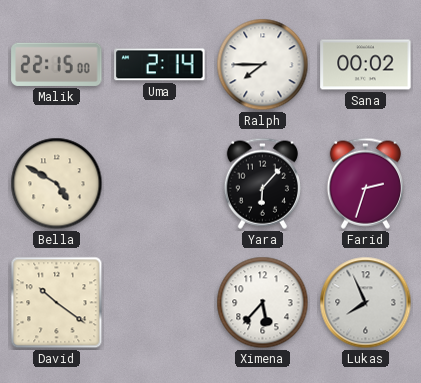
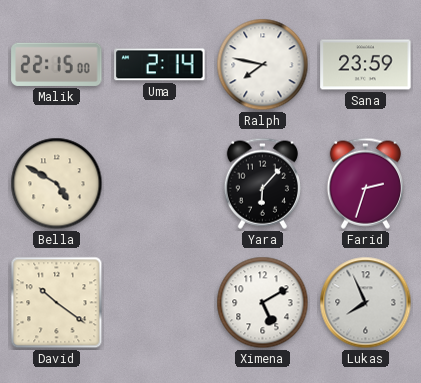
Ralph: 7:45 -> 7:47 (263, 65)
Sana: 00:02 -> 23:59 (366, 65)
Ximena: 5:37 -> 5:10 (263, 303)
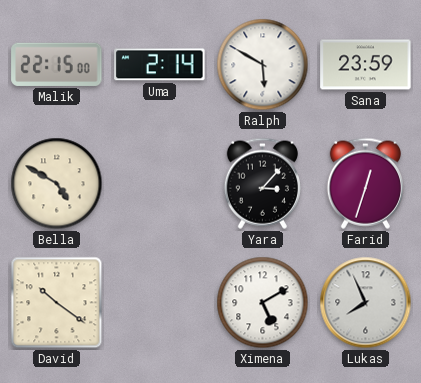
Ralph: 7:47 -> 5:50 (263, 65)
Yara: 6:07 -> 3:07 (262, 183)
Farid: 2:33 -> 12:33 (365, 183)
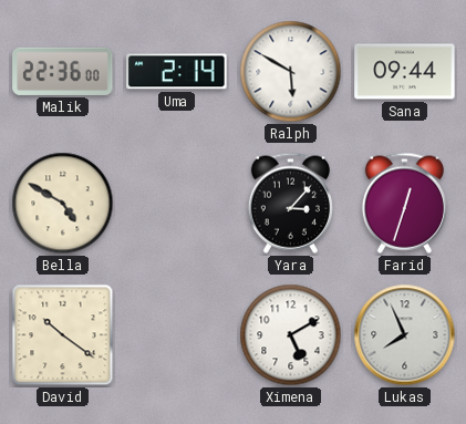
Malik: 22:15 -> 22:36 (63, 71)
Sana: 23:59 -> 09:44 (405, 72)
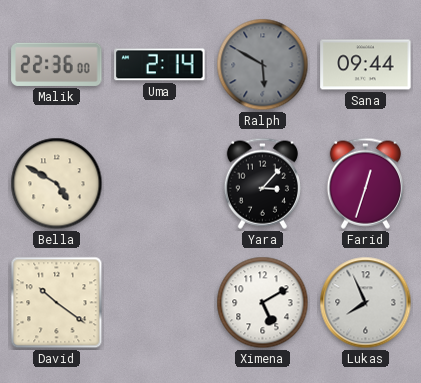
Ralph dial: white -> grey (263, 65)
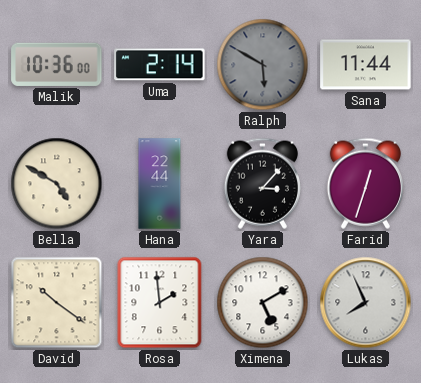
Malik: 22:36 -> 10:36 (57, 64)
Sana: 09:44 -> 11:44 (366, 65)
Hana: none -> 22:44 (160, 184)
Rosa: none -> 1:59 (160, 303)
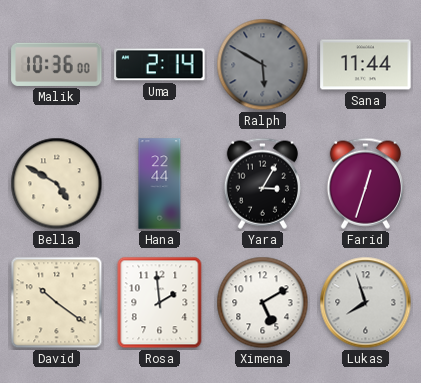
Yara: 3:07 -> 3:05 (262, 183)
Lukas: 7:56 -> 7:57 (366, 303)
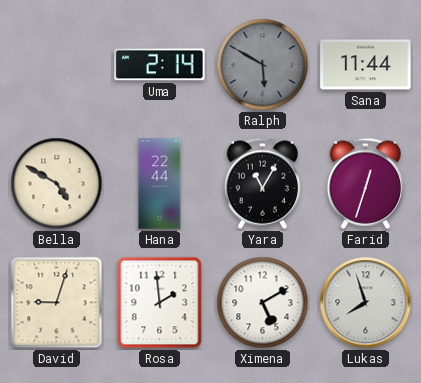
Malik: 10:36 -> none (57, 64)
Yara: 3:05 -> 11:05 (262, 183)
David: 10:21 -> 9:03 (57, 303)
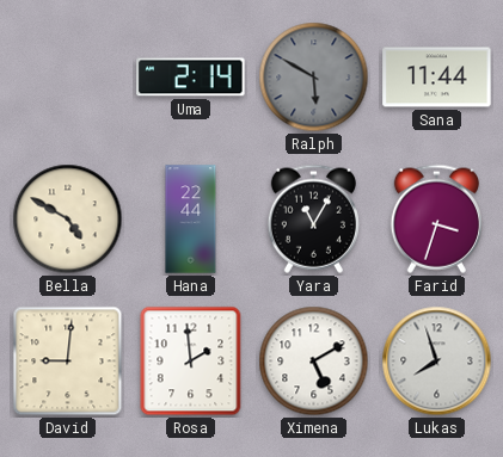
Farid: 12:33 -> 3:33 (436, 218)
David: 9:03 -> 9:01 (68, 362)
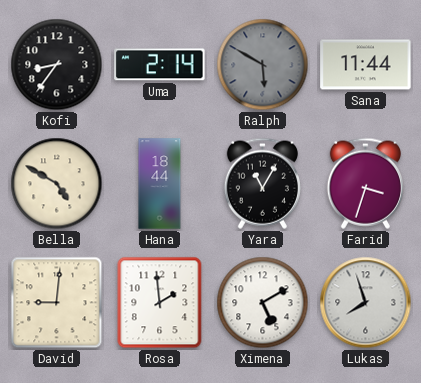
Kofi: none -> 8:36 (57, 65)
Hana: 22:44 -> 18:44 (160, 184)
